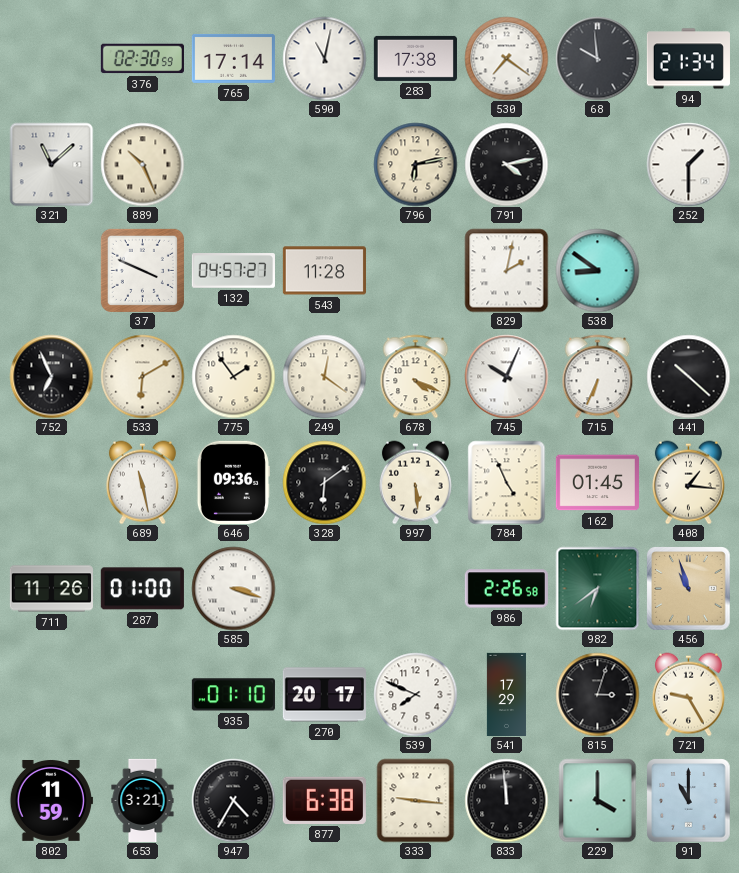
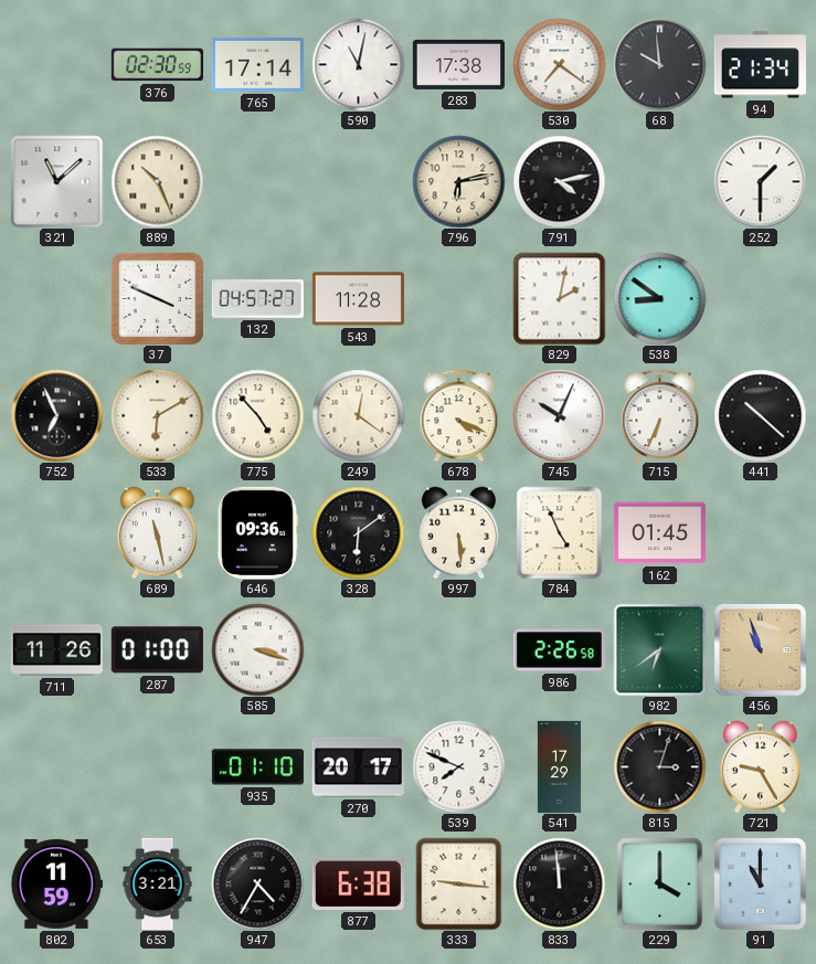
775: 1:54 -> 4:53 (257, 415)
408: 1:16 -> none (688, 482)
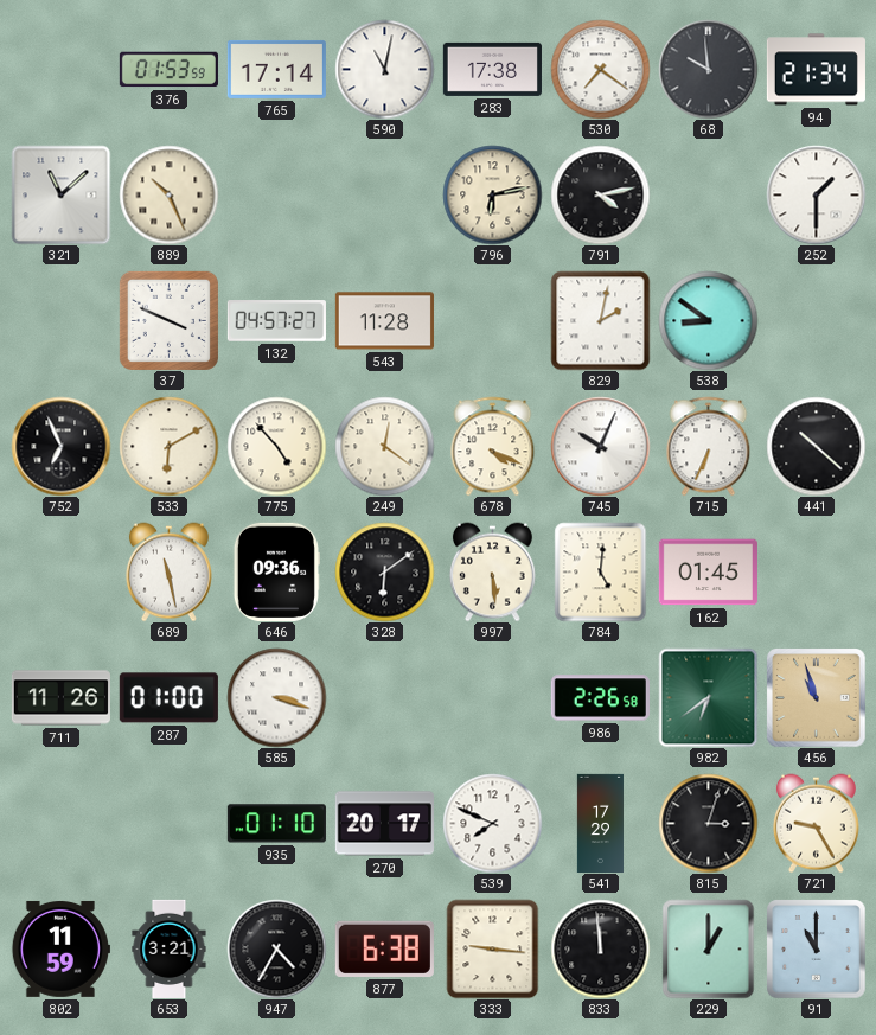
376: 02:30 -> 01:53 (168, 70)
784: 4:56 -> 5:01 (601, 571)
229: 4:00 -> 1:00 (709, 948)
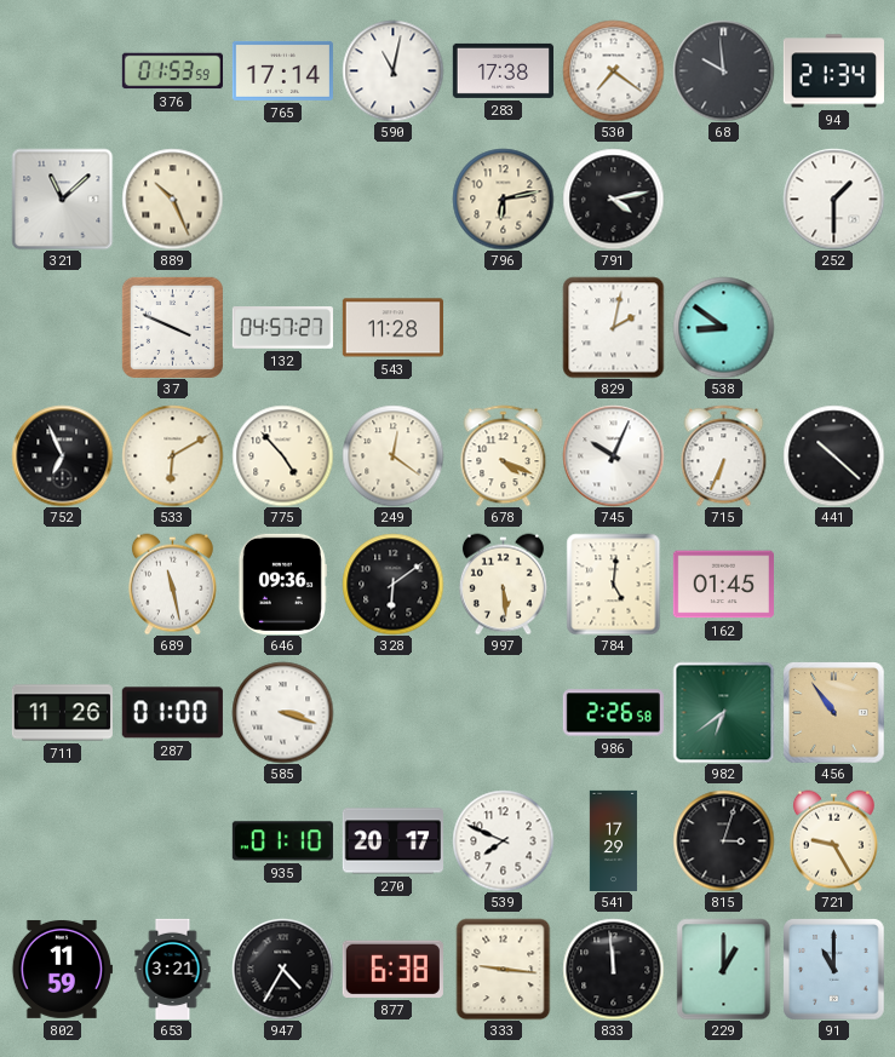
456: 10:57 -> 10:54 (833, 712)
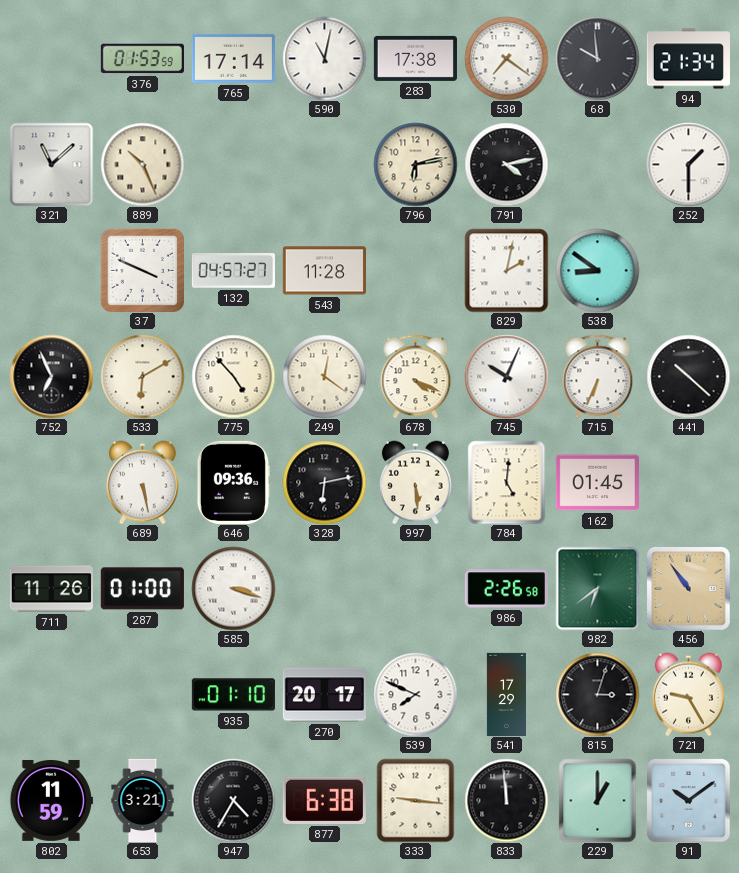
689: 11:28 -> 5:28 (142, 482)
328: 6:09 -> 6:13 (324, 482)
91: 11:00 -> 10:09 (688, 800)
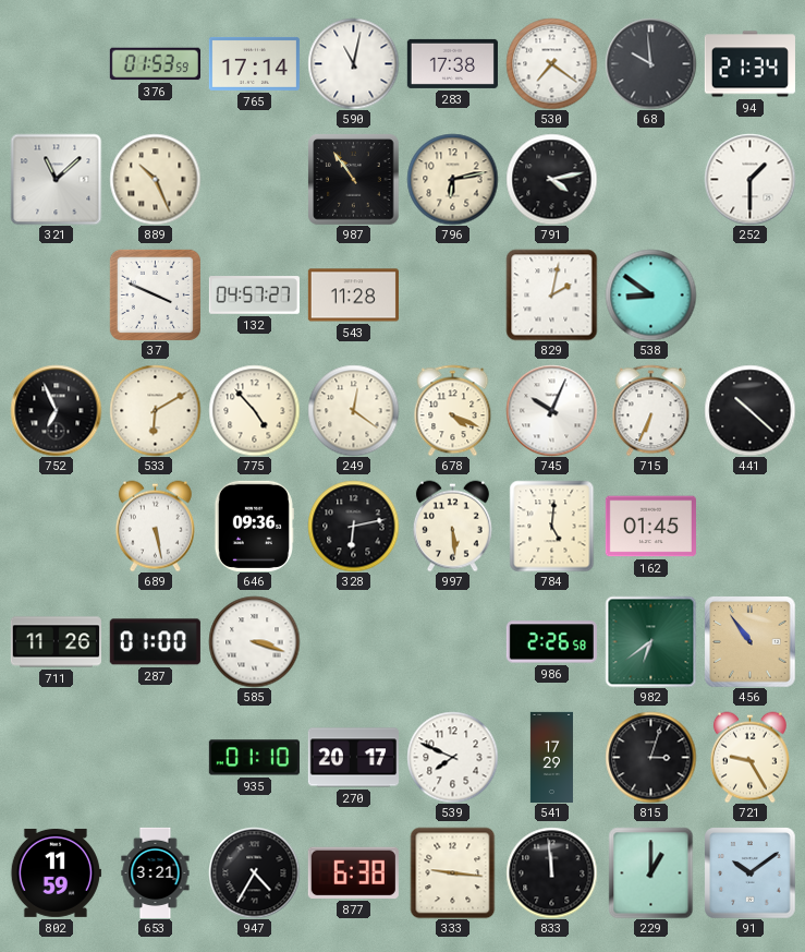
987: none -> 10:54 (353, 179)
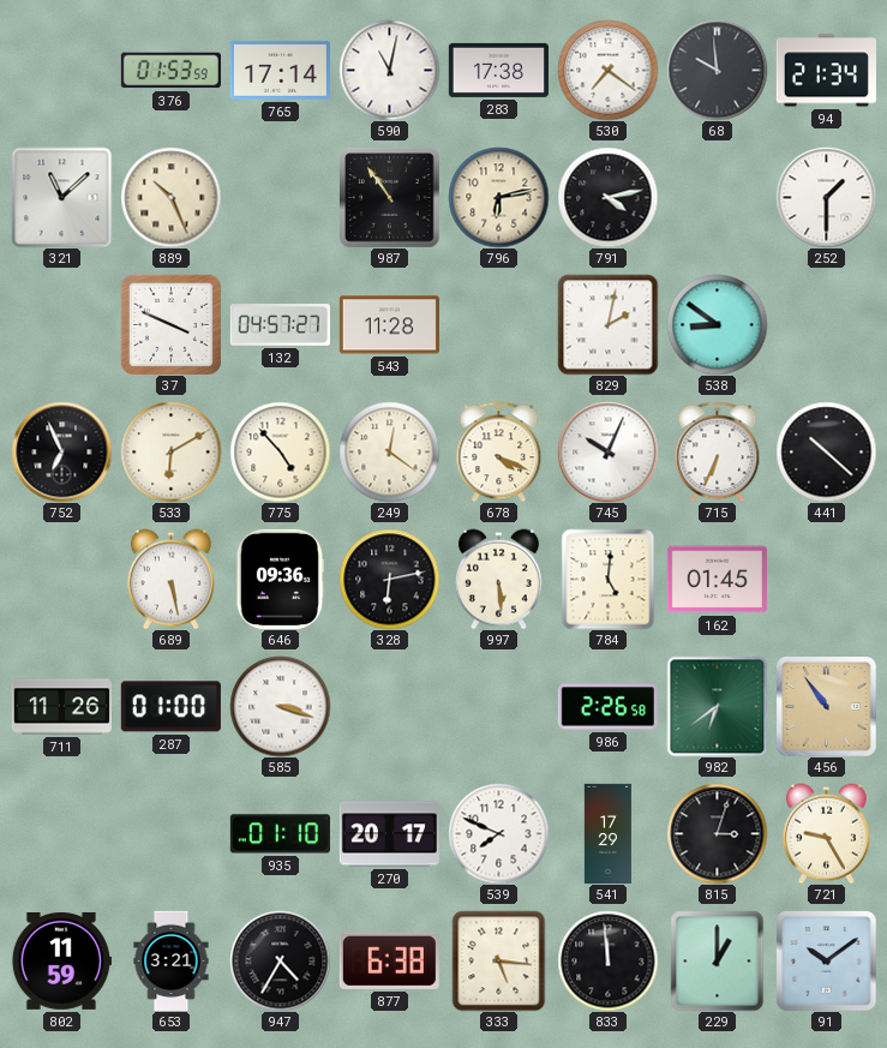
333: 9:16 -> 5:16 (499, 960)
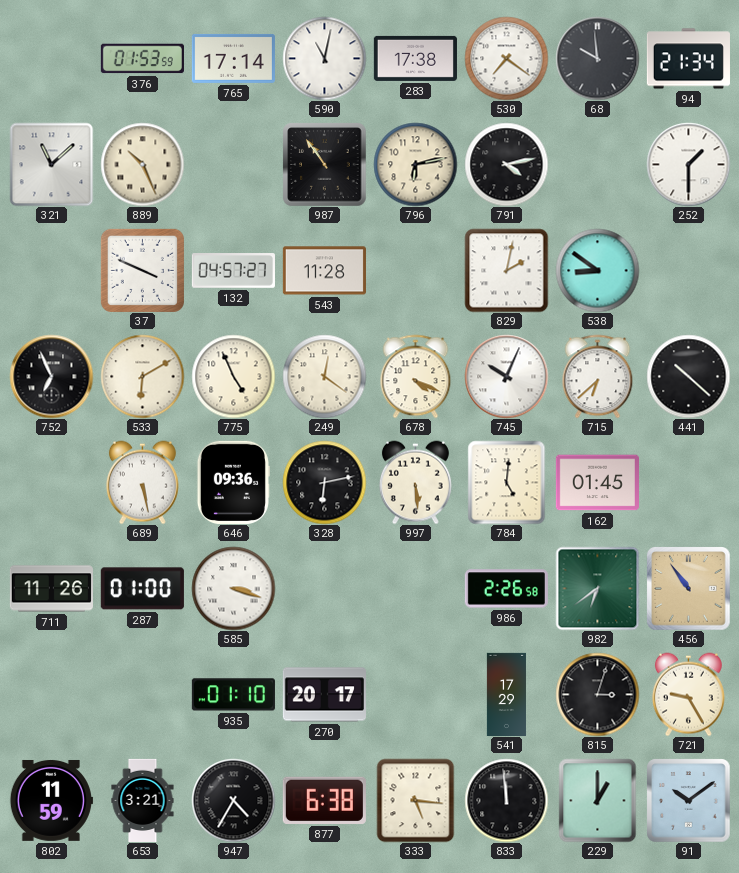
775: 4:53 -> 4:56 (233, 376)
715: 6:34 -> 6:38 (598, 376)
539: 7:49 -> none (498, 833)
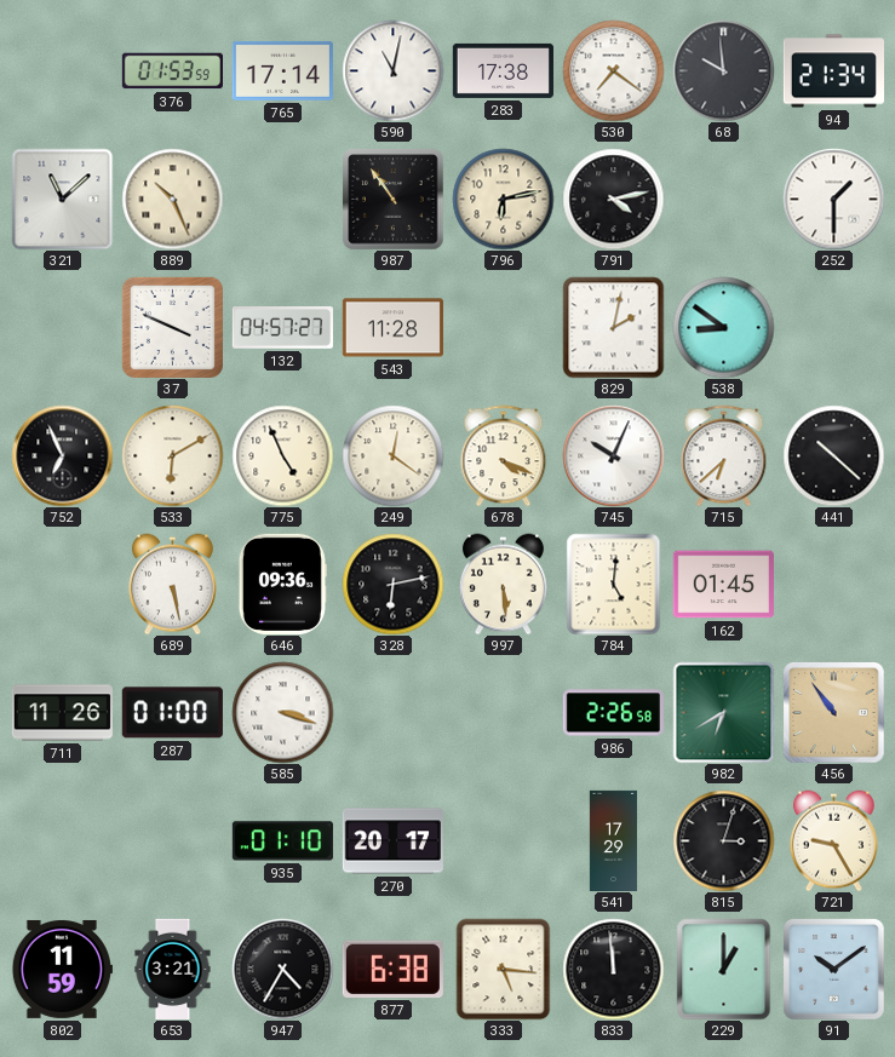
982: 6:39 -> 6:40 (723, 712)
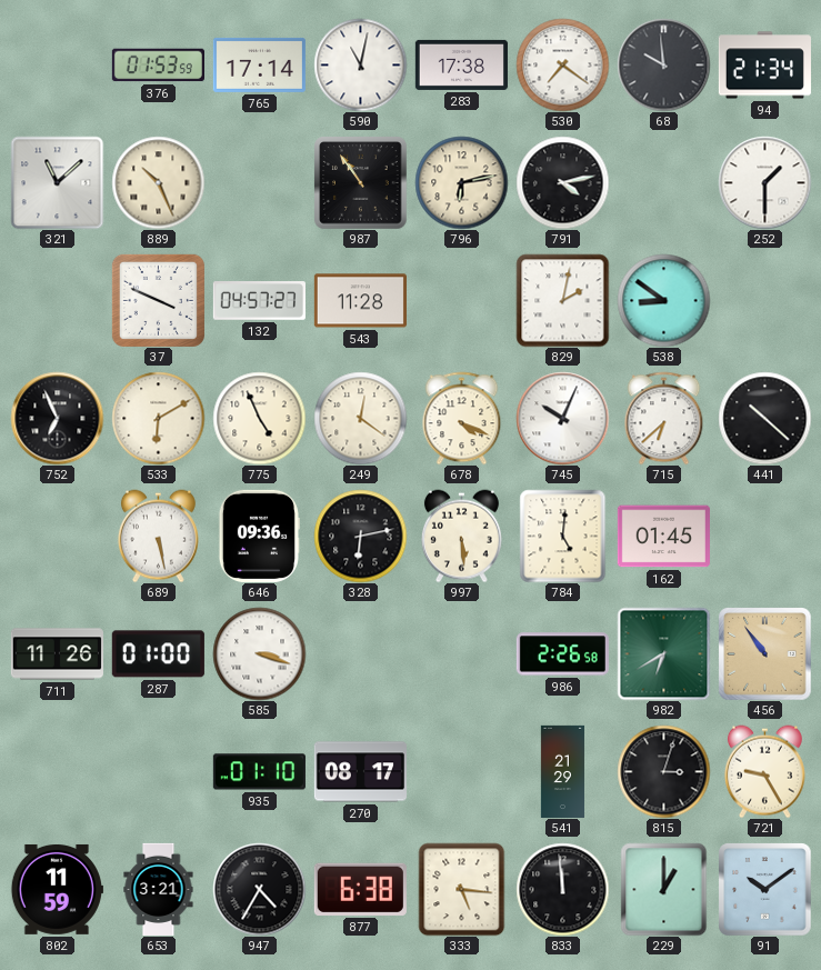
270: 20:17 -> 08:17 (360, 772)
541: 17:29 -> 21:29 (562, 771)
